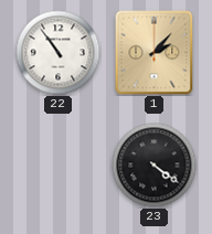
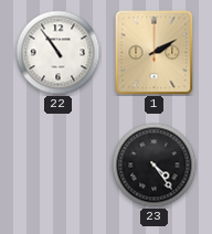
1: 2:07 -> 2:10 (155, 53)
23: 4:21 -> 4:24 (155, 166)
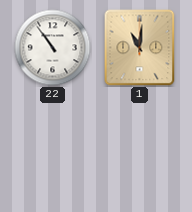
1: 2:10 -> 11:01 (140, 48)
23: 4:24 -> none (155, 166)
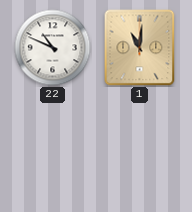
22: 10:54 -> 10:49 (53, 48)
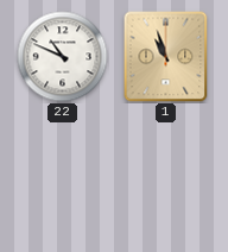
1: 11:01 -> 10:57 (166, 57)
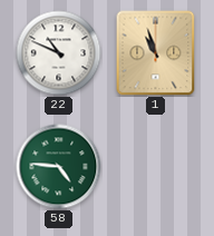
58: none -> 4:46 (59, 167)
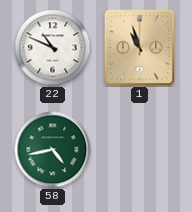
58: 4:46 -> 4:43 (53, 150)
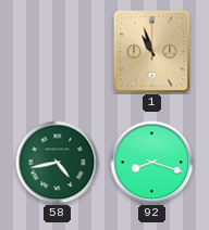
22: 10:49 -> none (53, 48)
92: none -> 8:18 (152, 163)
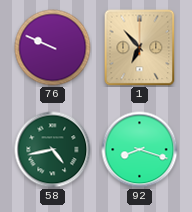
76: none -> 9:49 (53, 48)
1: 10:57 -> 6:53 (140, 48)
